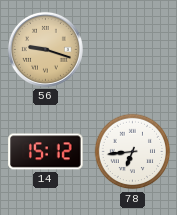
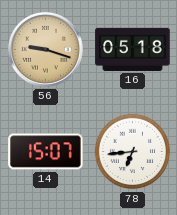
16: none -> 05:18 (133, 49)
14: 15:12 -> 15:07 (46, 152)
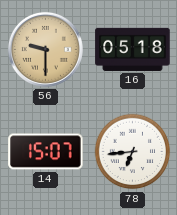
56: 9:18 -> 9:30 (45, 49)
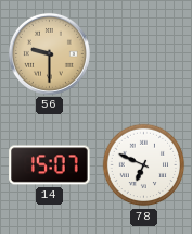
16: 05:18 -> none (133, 49)
78: 6:44 -> 6:49 (144, 165)
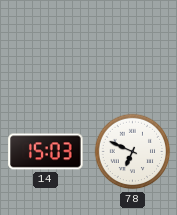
56: 9:30 -> none (49, 53)
14: 15:07 -> 15:03 (46, 152)
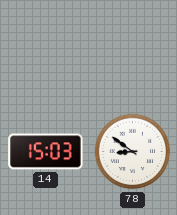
78: 6:49 -> 8:51 (133, 152)
